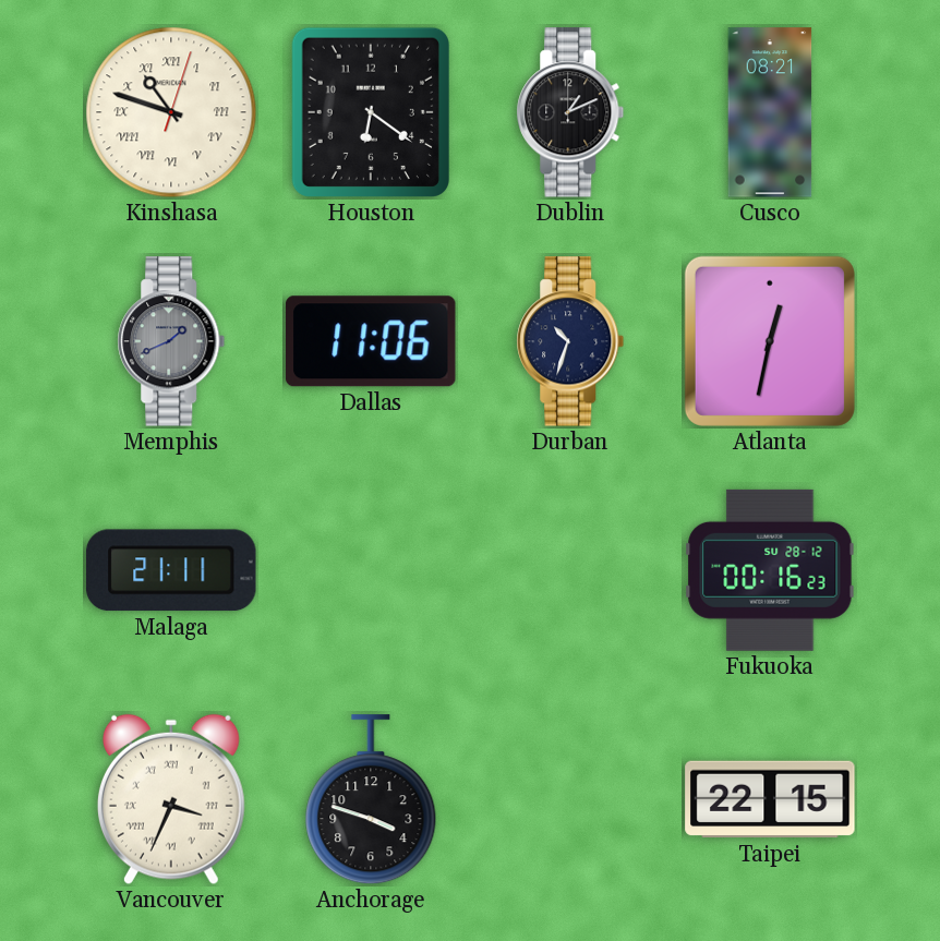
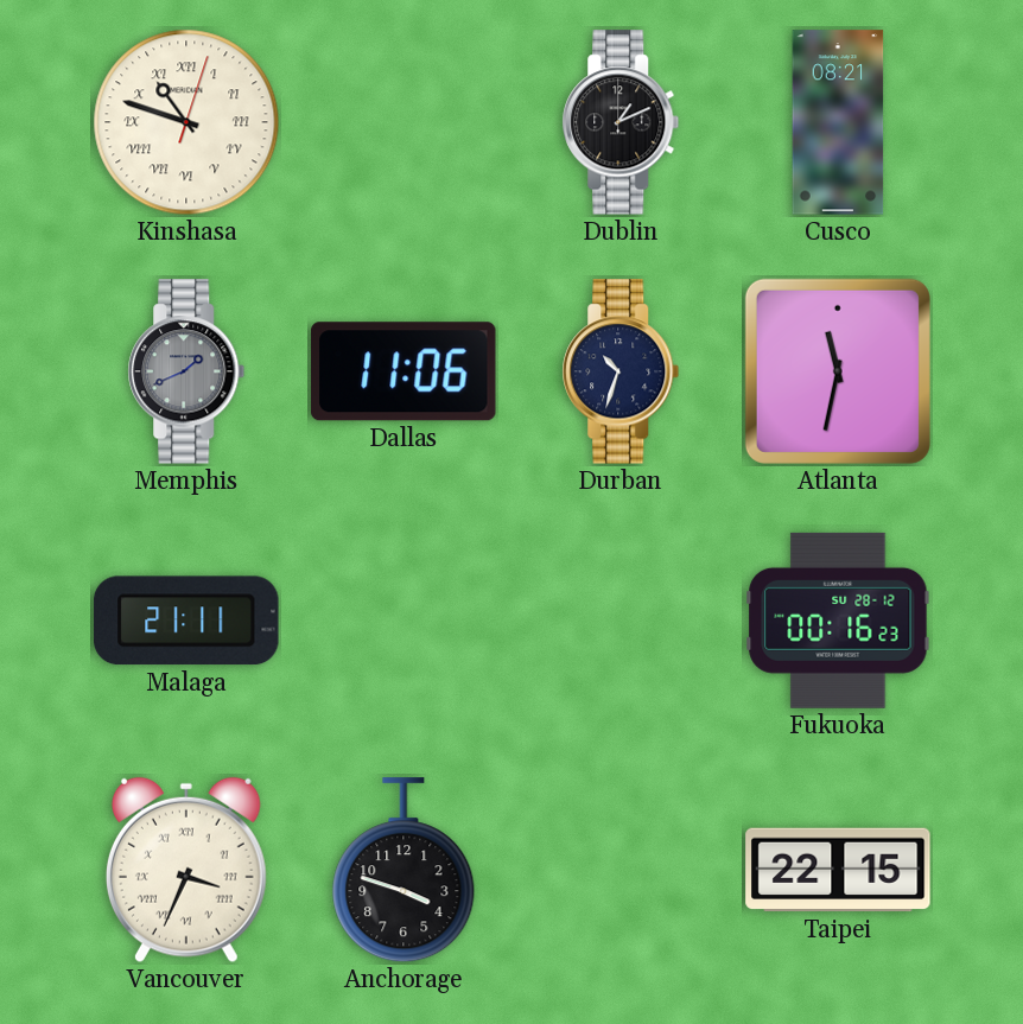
Houston: 6:21 -> none (371, 112)
Atlanta: 12:32 -> 11:32 (838, 371)
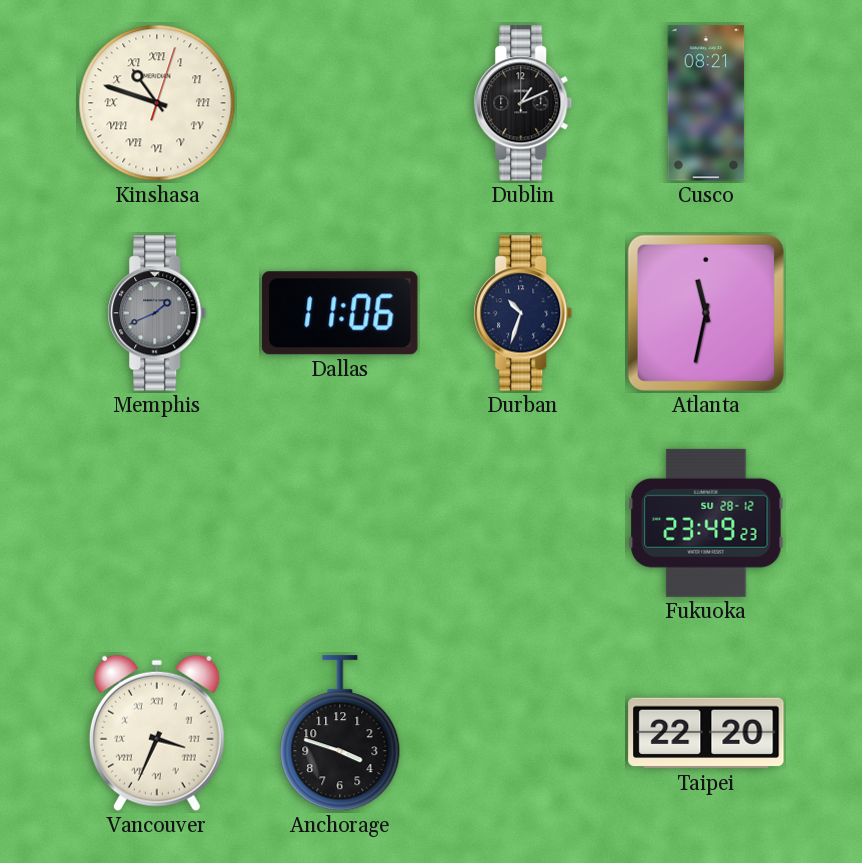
Malaga: 21:11 -> none (186, 621)
Fukuoka: 00:16 -> 23:49 (706, 523)
Taipei: 22:15 -> 22:20 (706, 733)
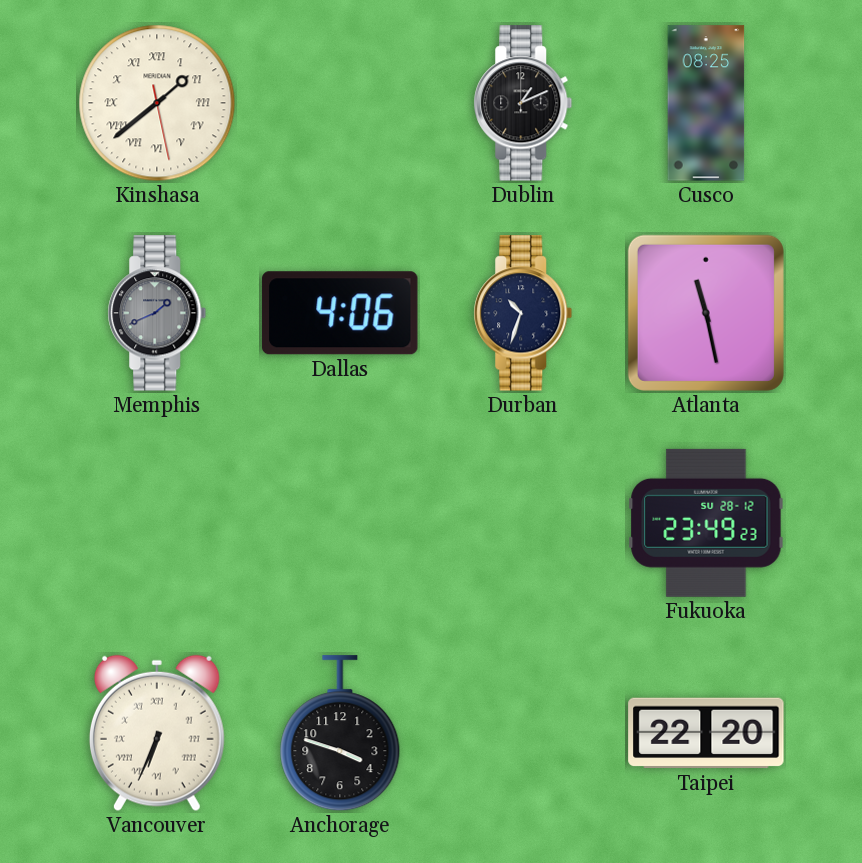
Kinshasa: 10:48 -> 1:38 (157, 103)
Cusco: 08:21 -> 08:25 (706, 103)
Dallas: 11:06 -> 4:06 (340, 313)
Atlanta: 11:32 -> 11:28 (706, 313)
Vancouver: 3:34 -> 6:34 (157, 733)
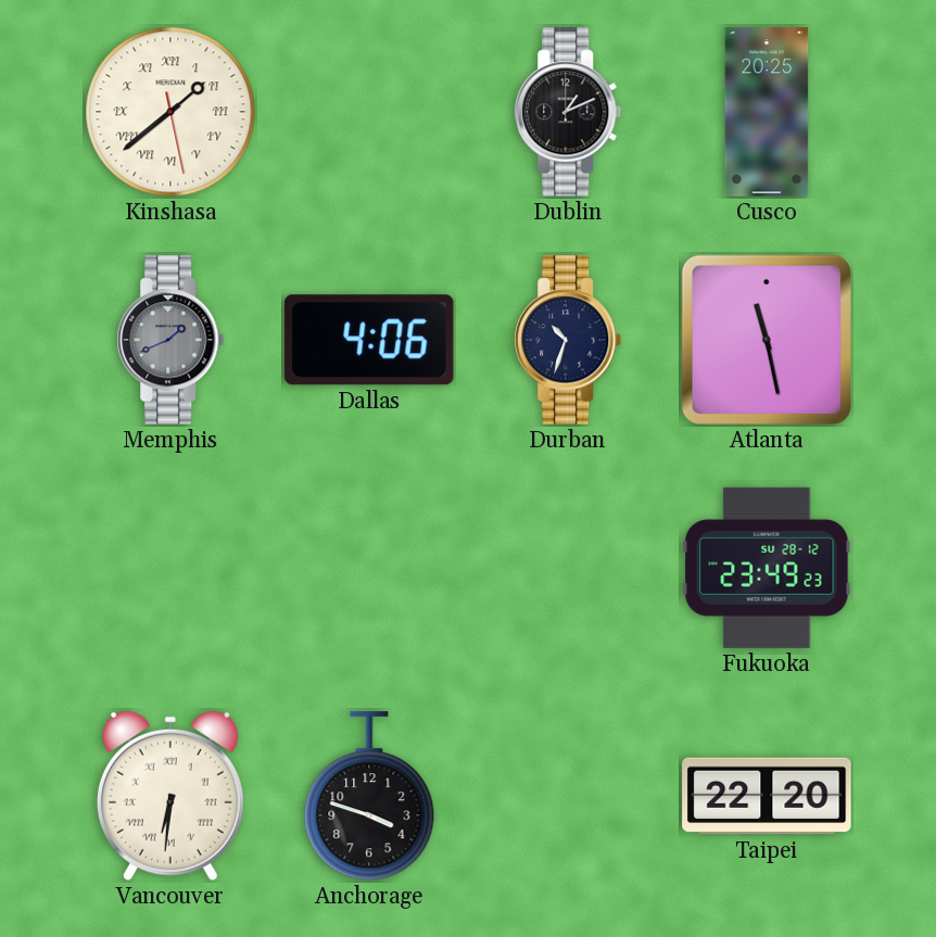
Cusco: 08:25 -> 20:25 (767, 112)
Vancouver: 6:34 -> 6:31 (170, 796)
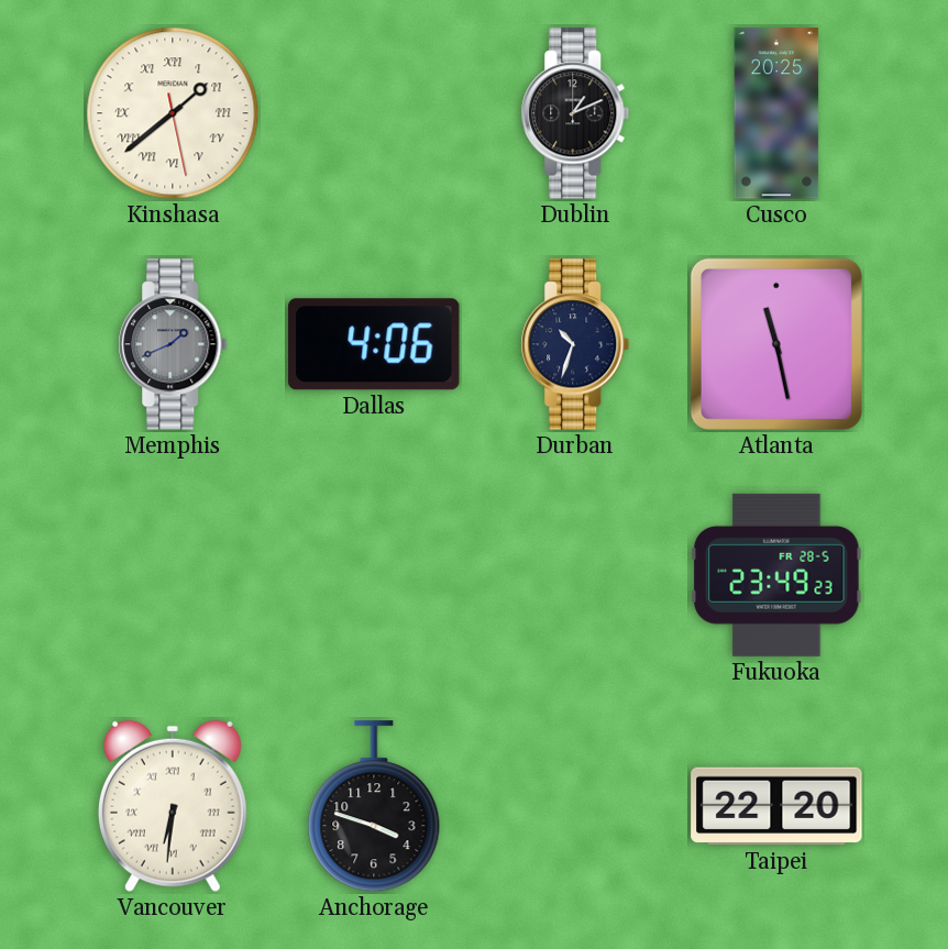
Fukuoka date: SU 28-12 -> FR 28-5 (776, 575)
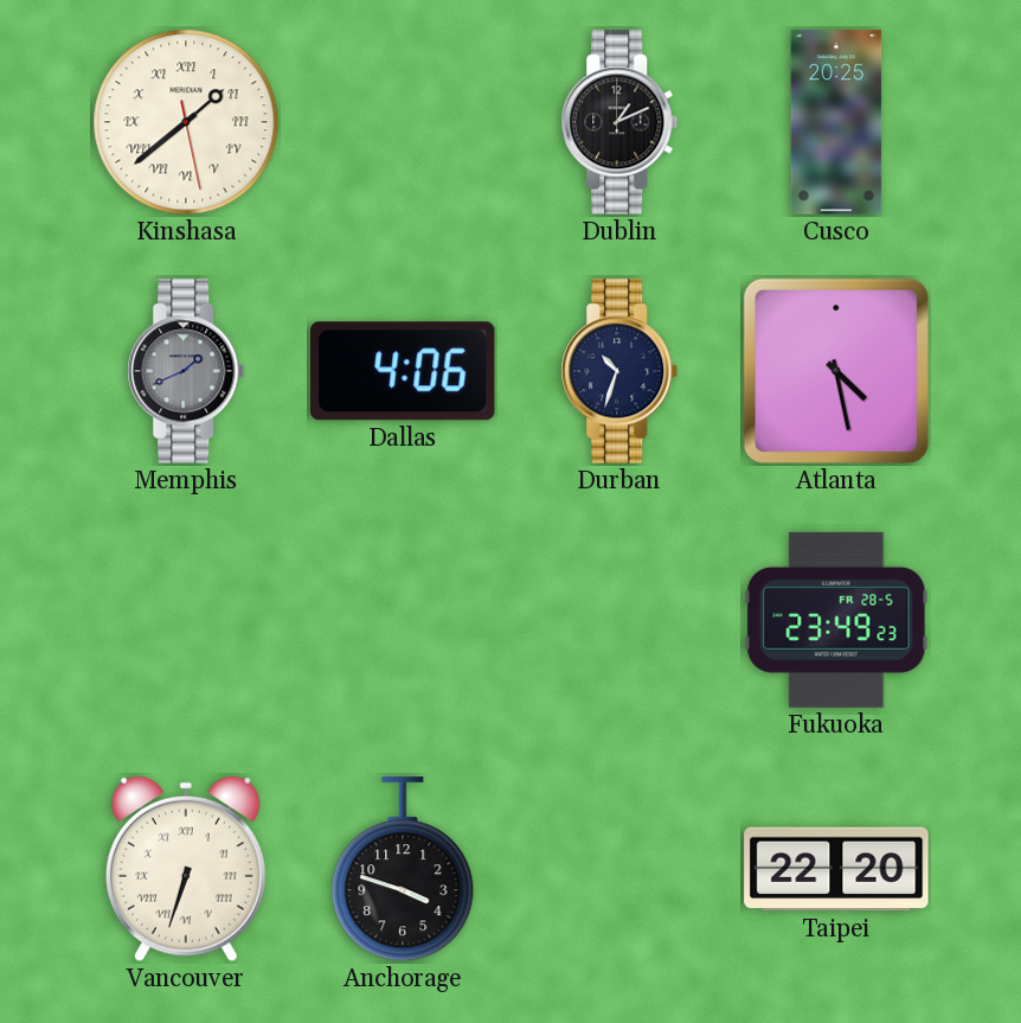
Atlanta: 11:28 -> 4:28 (836, 371)
Vancouver: 6:31 -> 6:33 (186, 869)
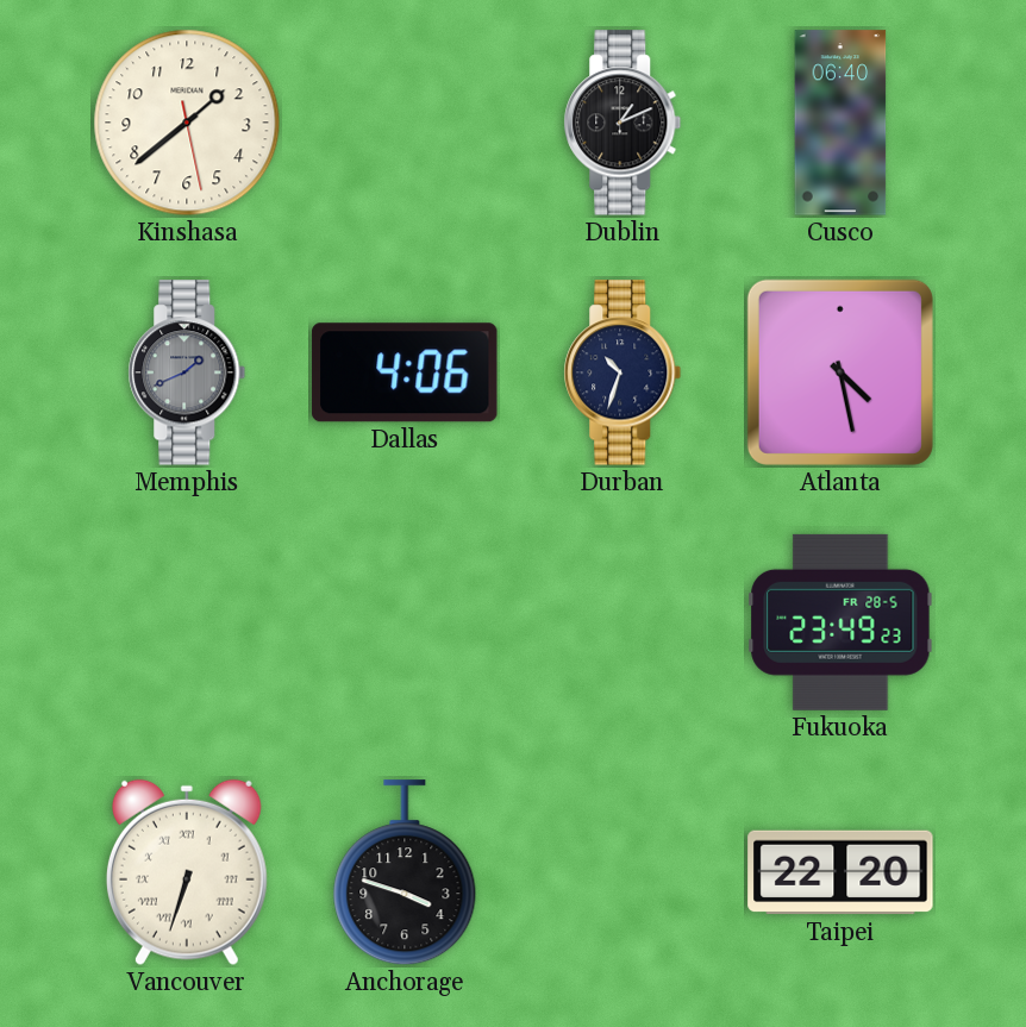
Kinshasa numerals: Roman -> Arabic (187, 123)
Cusco: 20:25 -> 06:40 (840, 123)
